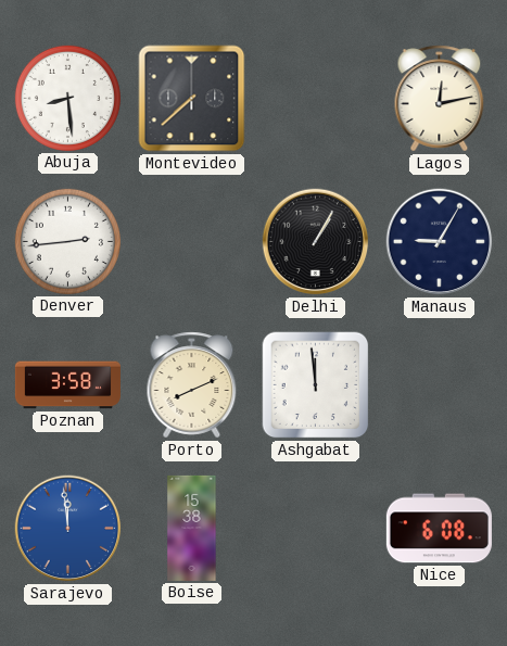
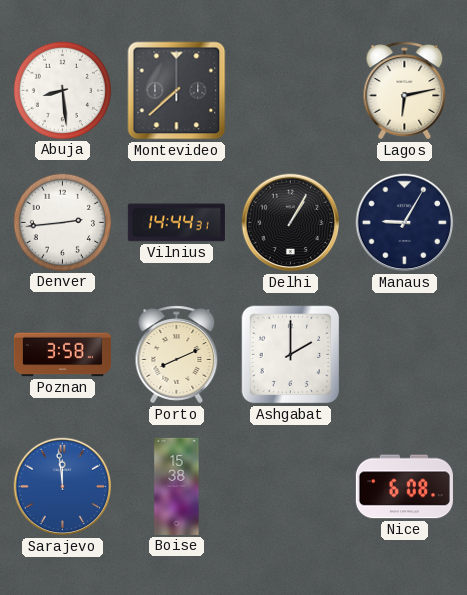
Lagos: 12:13 -> 6:13 (405, 91)
Vilnius: none -> 14:44 (176, 223)
Ashgabat: 11:59 -> 2:00 (291, 355)
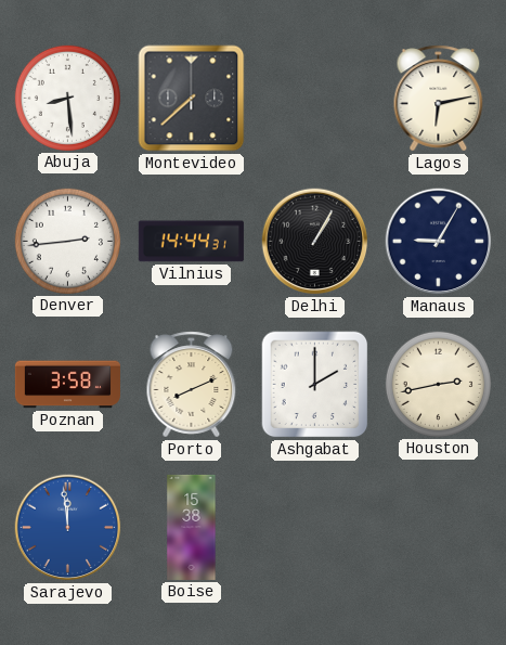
Houston: none -> 2:43 (438, 384)
Nice: 6:08 -> none (404, 487)
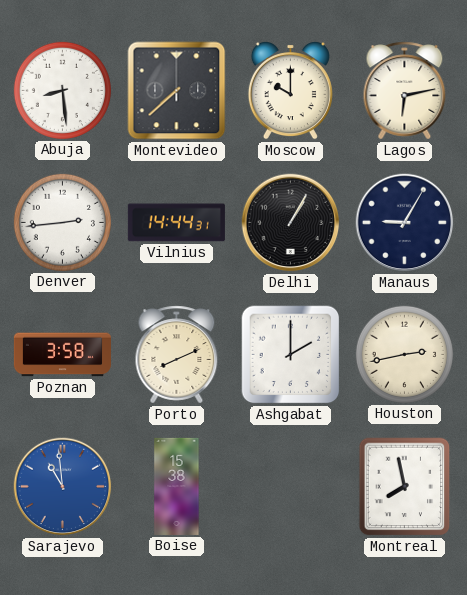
Moscow: none -> 10:00 (290, 90)
Sarajevo: 11:59 -> 10:59 (63, 487)
Montreal: none -> 7:58 (405, 487)
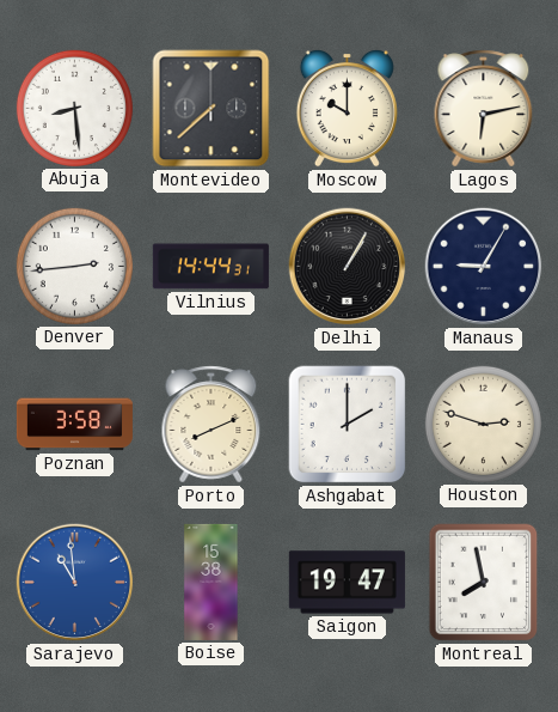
Houston: 2:43 -> 2:48 (483, 424)
Saigon: none -> 19:47 (347, 583)
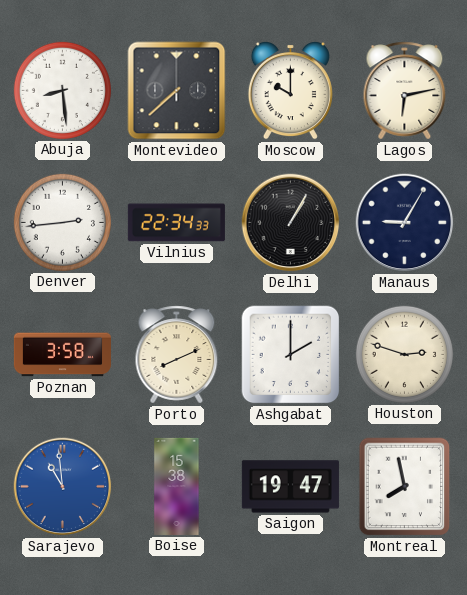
Vilnius: 14:44 -> 22:34 (176, 223)
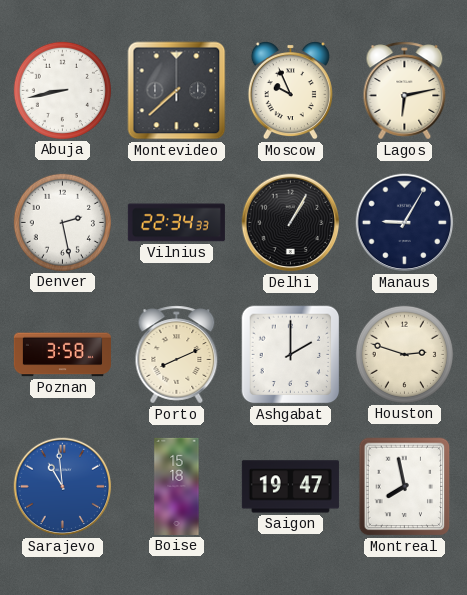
Abuja: 8:29 -> 8:43 (62, 90)
Moscow: 10:00 -> 9:56 (290, 90)
Denver: 2:44 -> 2:28 (62, 222)
Boise: 15:38 -> 15:18 (177, 486)
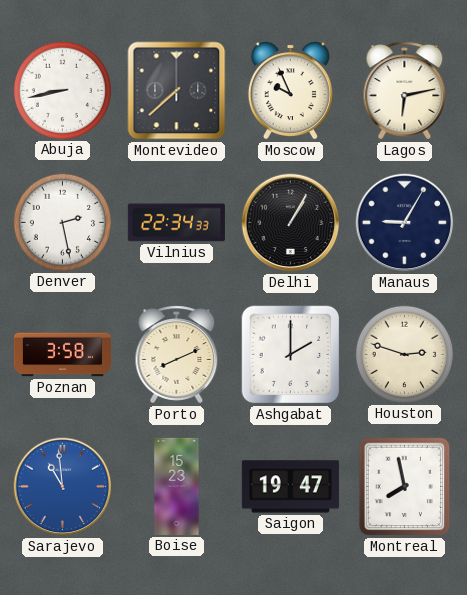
Boise: 15:18 -> 15:23 (177, 486)
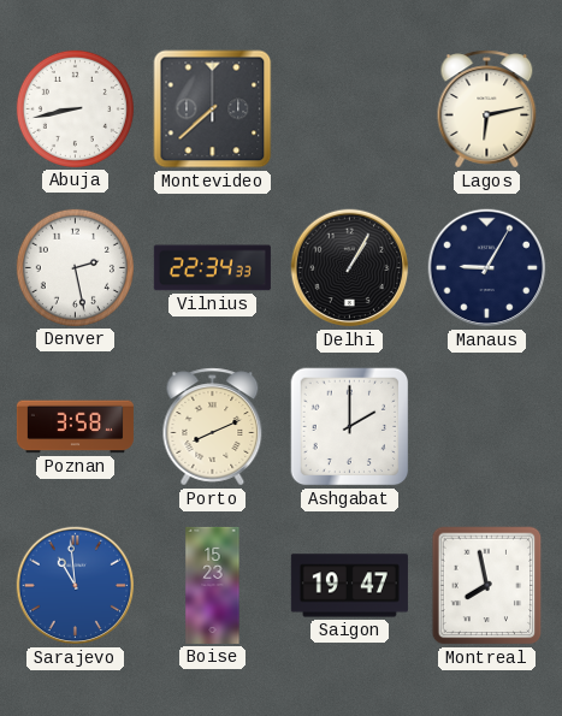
Moscow: 9:56 -> none (290, 90)
Houston: 2:48 -> none (404, 354)
